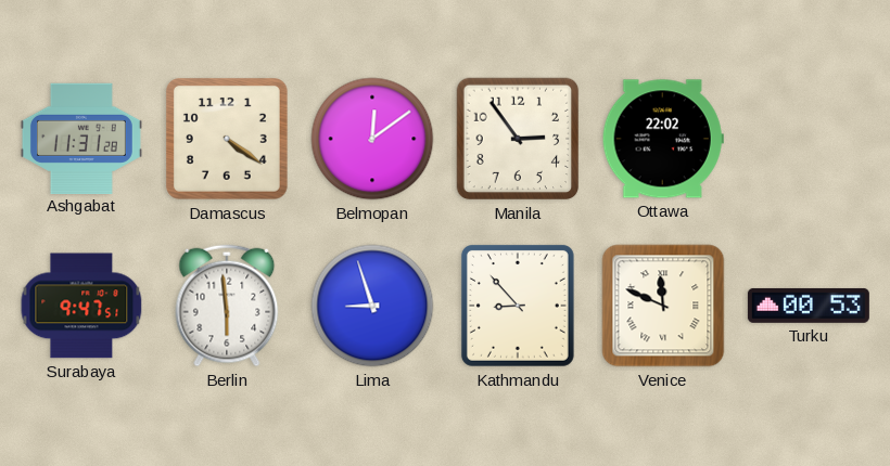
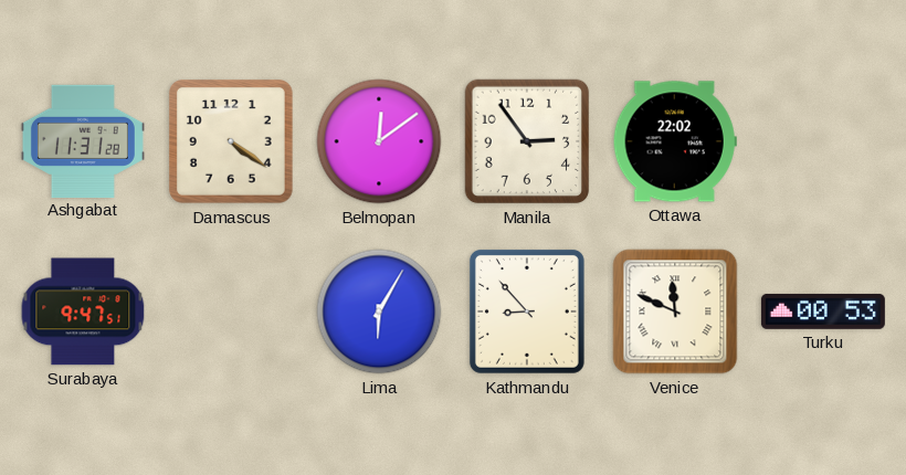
Berlin: 5:59 -> none (227, 306)
Lima: 8:57 -> 6:05 (379, 312)
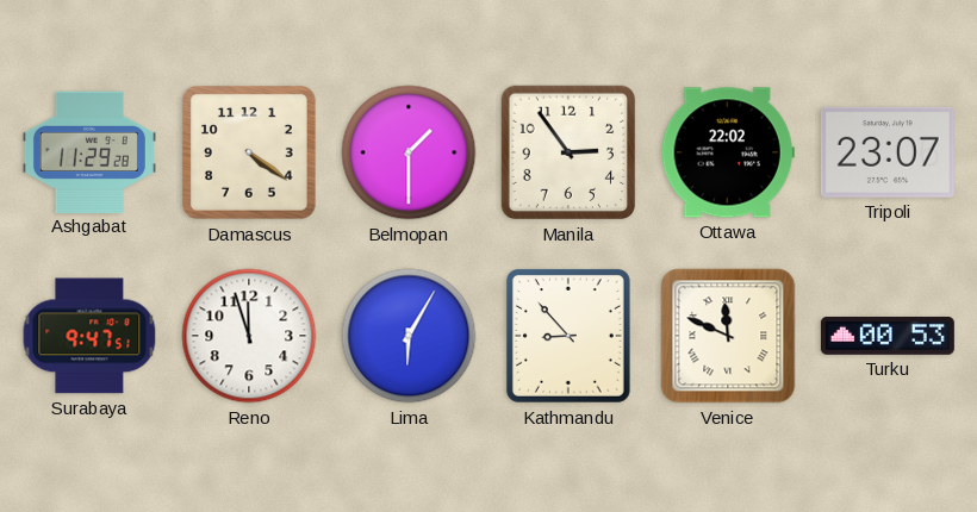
Ashgabat: 11:31 -> 11:29 (89, 151)
Belmopan: 12:09 -> 1:30 (409, 152)
Tripoli: none -> 23:07 (888, 152)
Reno: none -> 11:57 (249, 336)
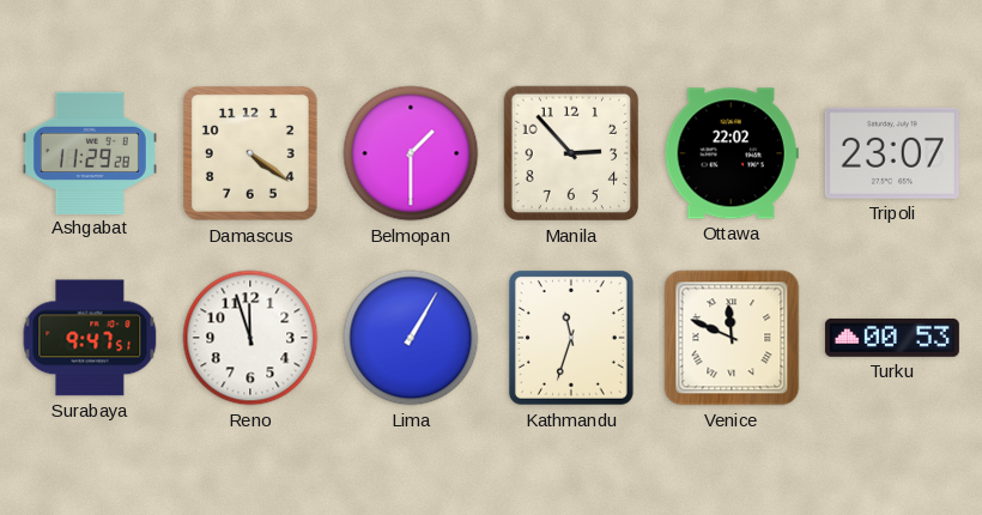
Manila: 2:54 -> 2:53 (571, 153)
Lima: 6:05 -> 1:05 (411, 338)
Kathmandu: 8:53 -> 11:33 (571, 338)
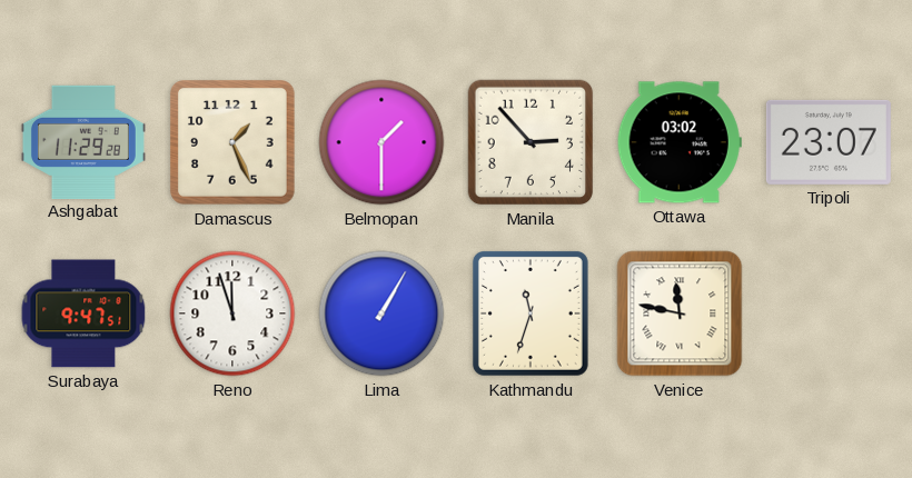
Damascus: 4:21 -> 1:26 (232, 142)
Ottawa: 22:02 -> 03:02 (680, 142)
Venice: 11:49 -> 11:47 (680, 313)
Turku: 00:53 -> none (892, 338)
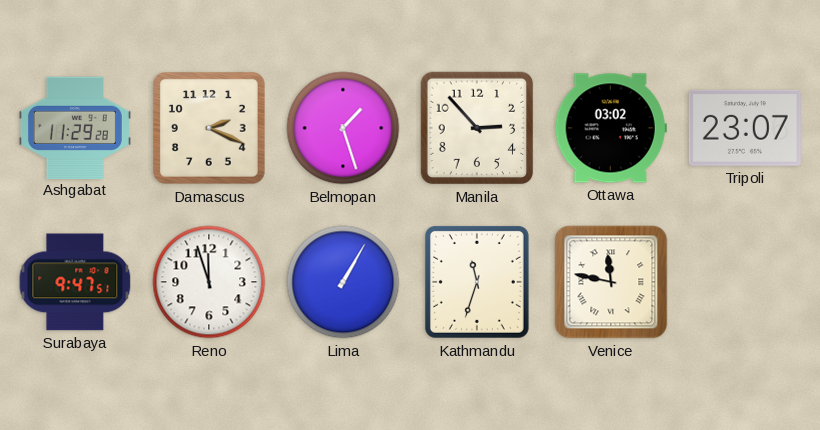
Damascus: 1:26 -> 2:19 (209, 128)
Belmopan: 1:30 -> 1:27 (343, 128)
